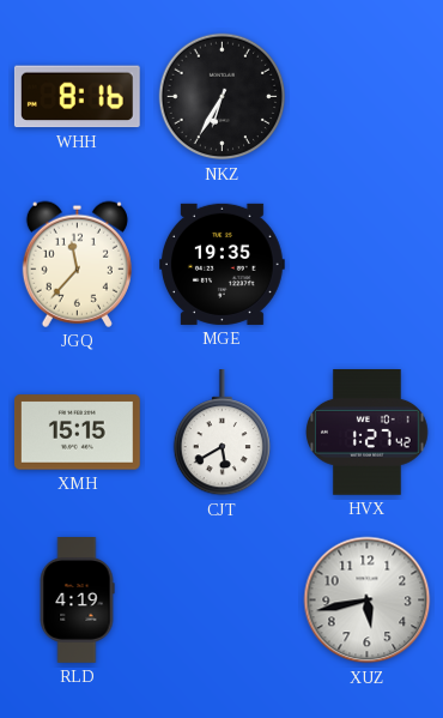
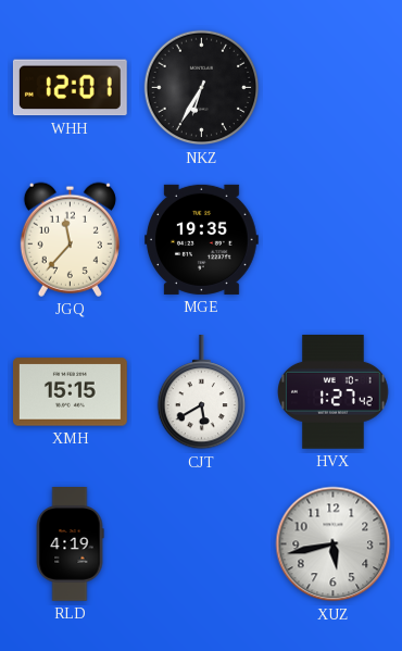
WHH: 8:16 -> 12:01 (70, 88)
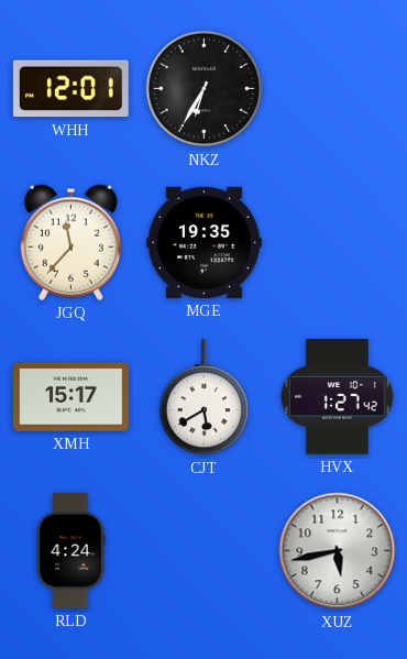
XMH: 15:15 -> 15:17 (71, 397)
RLD: 4:19 -> 4:24 (70, 551)
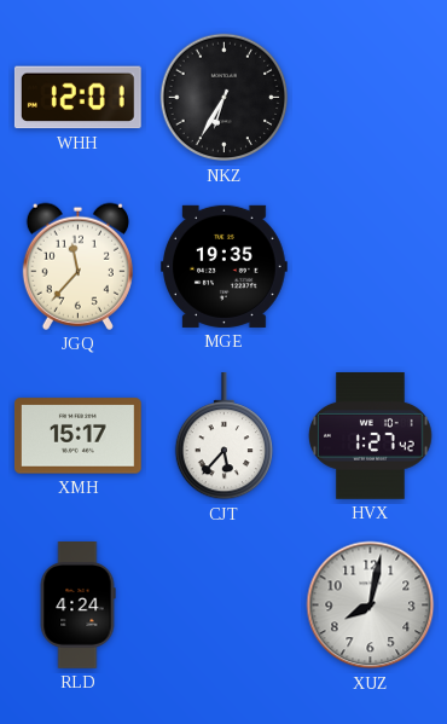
CJT: 5:40 -> 5:37 (224, 438)
XUZ: 5:43 -> 8:02 (371, 606)
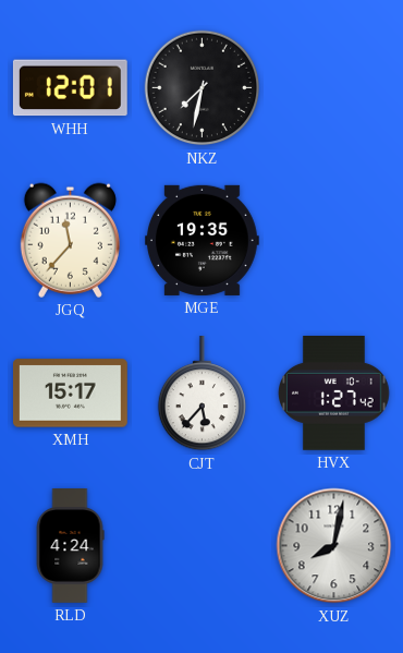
NKZ: 6:35 -> 7:32 (203, 88)
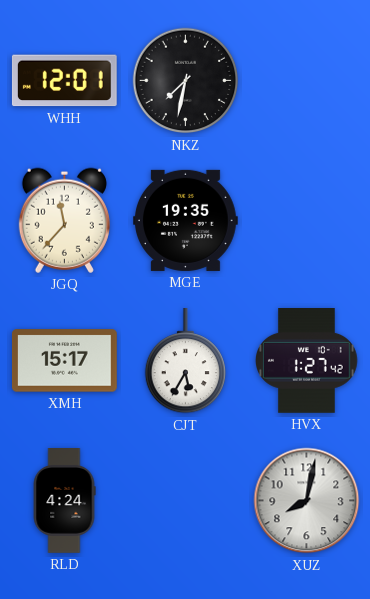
CJT: 5:37 -> 5:35 (185, 362)
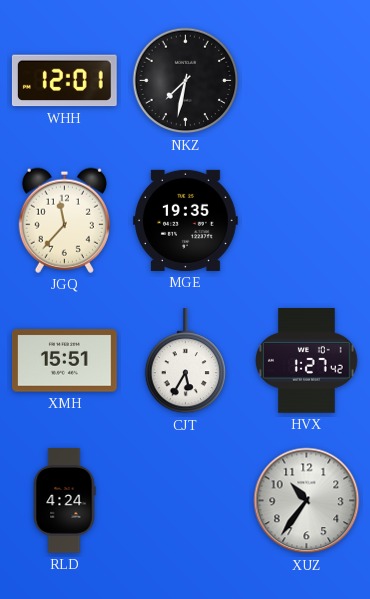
XMH: 15:17 -> 15:51 (65, 361)
XUZ: 8:02 -> 10:36 (307, 501)
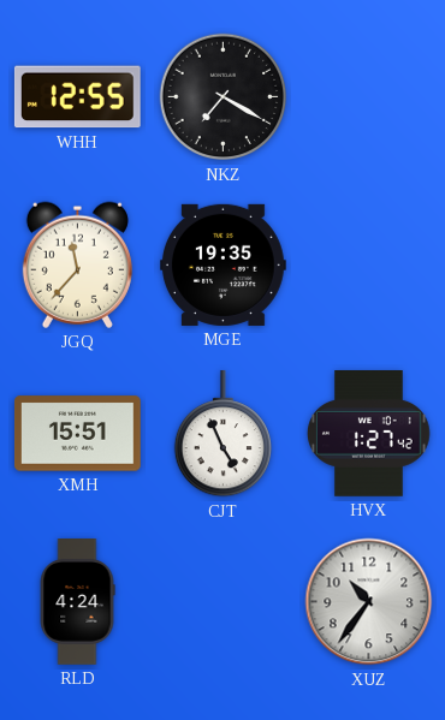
WHH: 12:01 -> 12:55 (77, 97)
NKZ: 7:32 -> 7:20 (224, 97)
CJT: 5:35 -> 4:56 (222, 435)
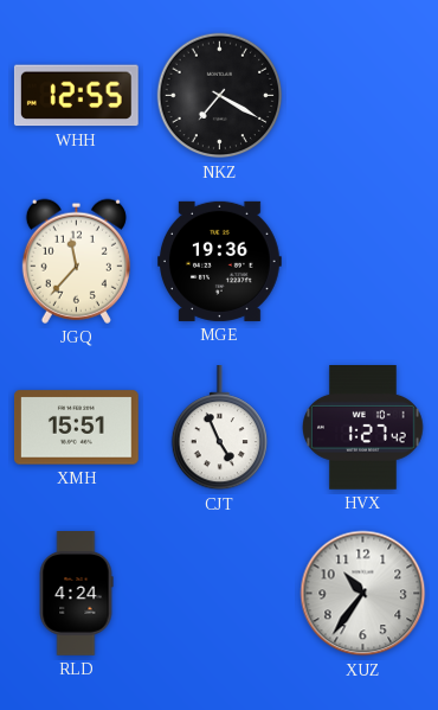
MGE: 19:35 -> 19:36 (220, 261)
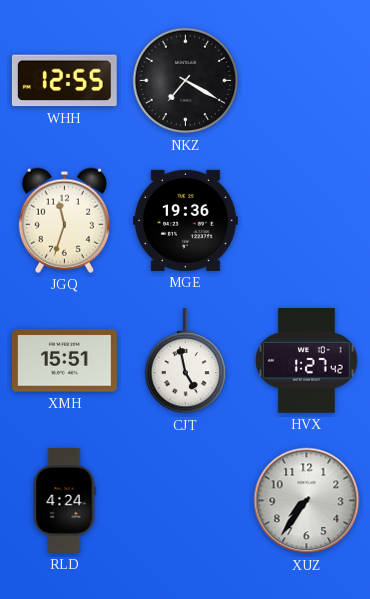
JGQ: 11:37 -> 11:33 (64, 220)
CJT: 4:56 -> 4:58 (185, 362)
XUZ: 10:36 -> 7:36 (307, 501)
